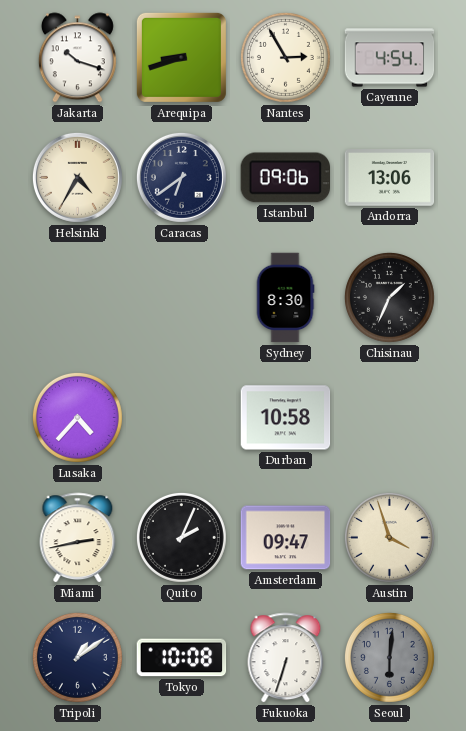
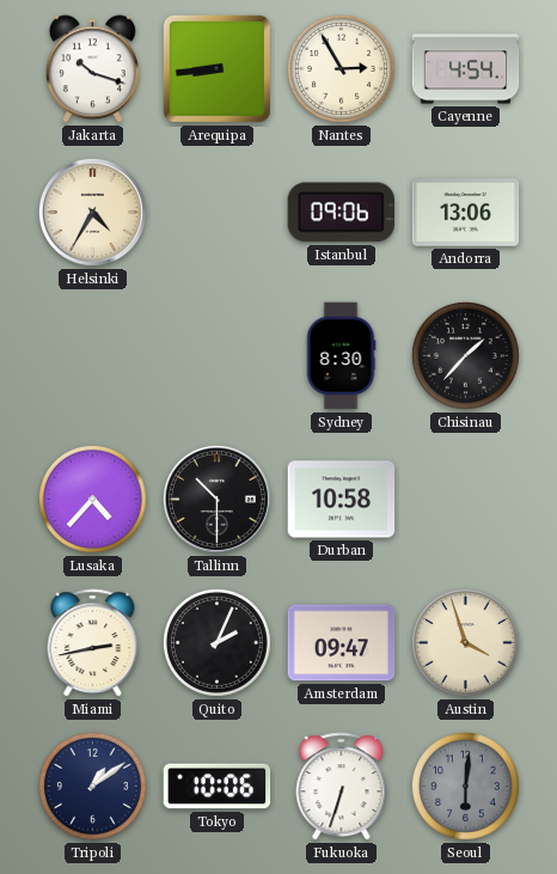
Arequipa: 8:42 -> 8:44 (216, 68)
Caracas: 6:39 -> none (181, 177)
Chisinau: 1:34 -> 1:37 (465, 355)
Tallinn: none -> 10:30 (216, 499)
Tokyo: 10:08 -> 10:06 (218, 787)
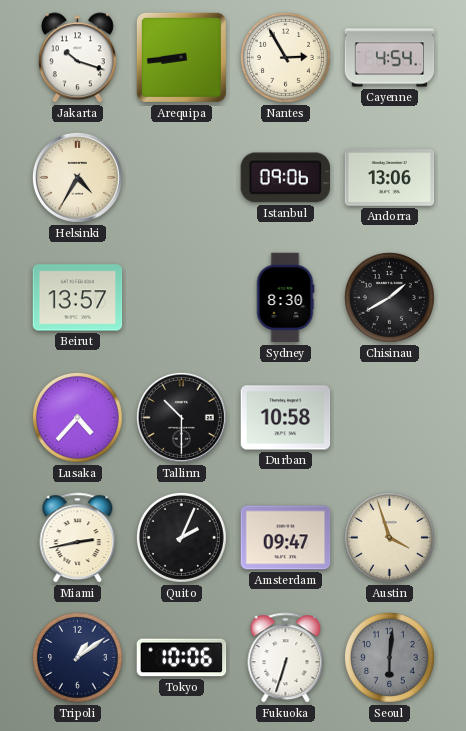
Beirut: none -> 13:57 (78, 298)
Chisinau: 1:37 -> 1:40 (389, 297)
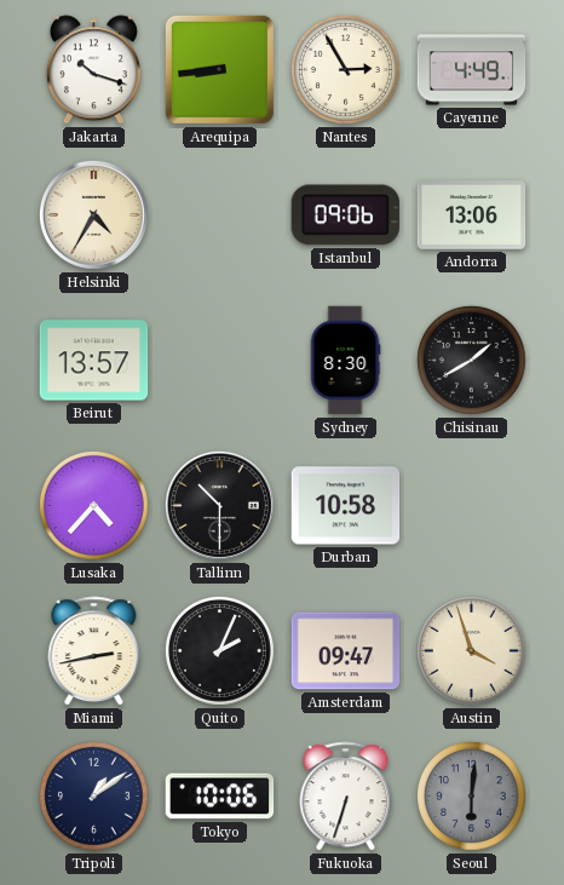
Cayenne: 4:54 -> 4:49 (472, 70)
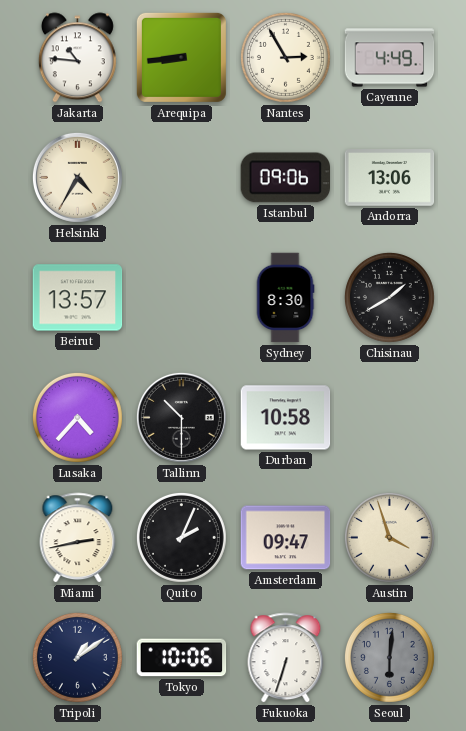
Jakarta: 10:18 -> 10:46 (77, 58)
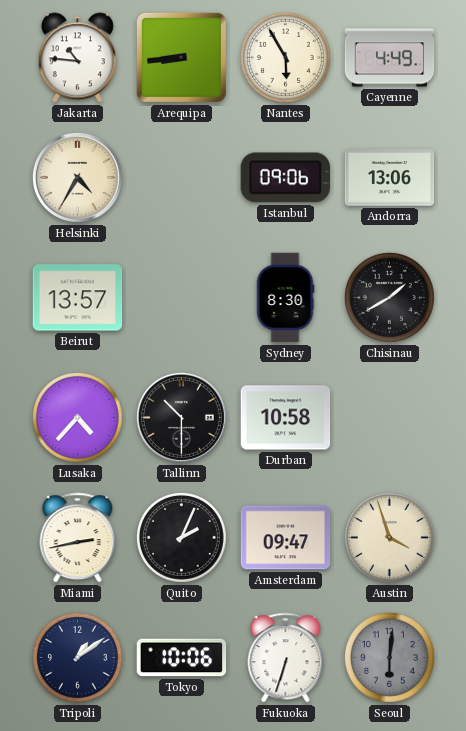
Nantes: 2:55 -> 5:55 (285, 57)
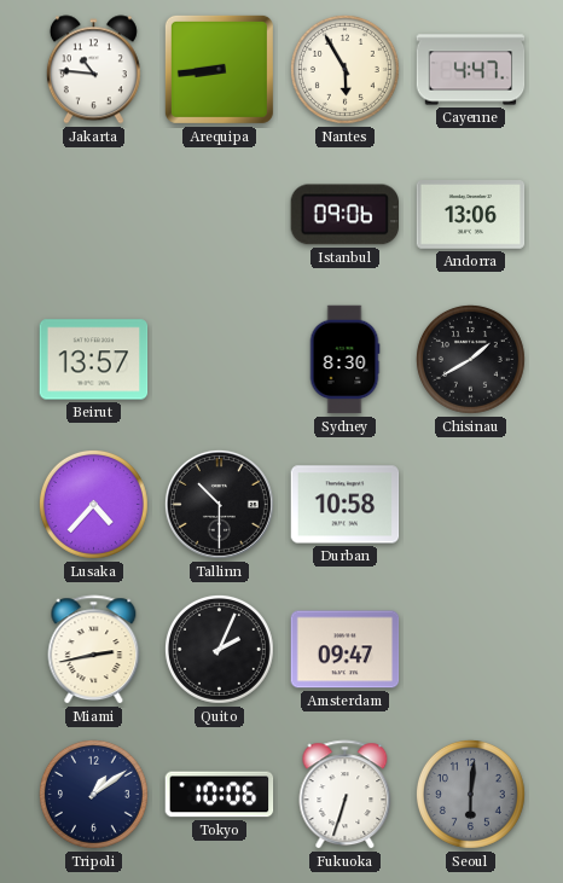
Cayenne: 4:49 -> 4:47 (471, 70)
Helsinki: 4:35 -> none (77, 177)
Austin: 3:57 -> none (389, 537)
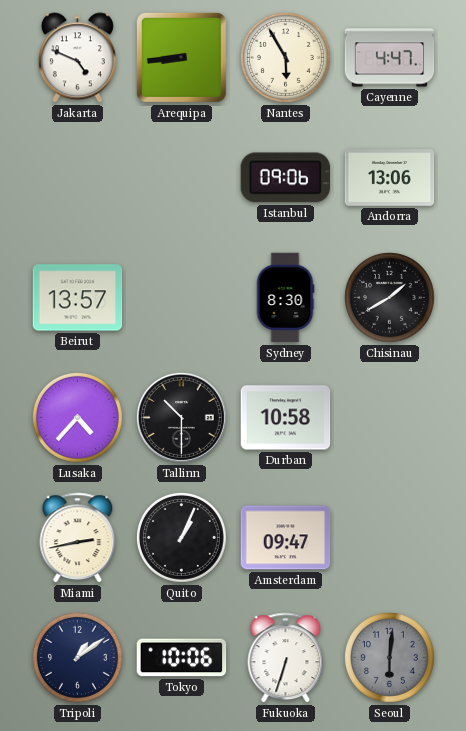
Jakarta: 10:46 -> 4:49 (77, 58)
Quito: 2:04 -> 1:04 (181, 537)
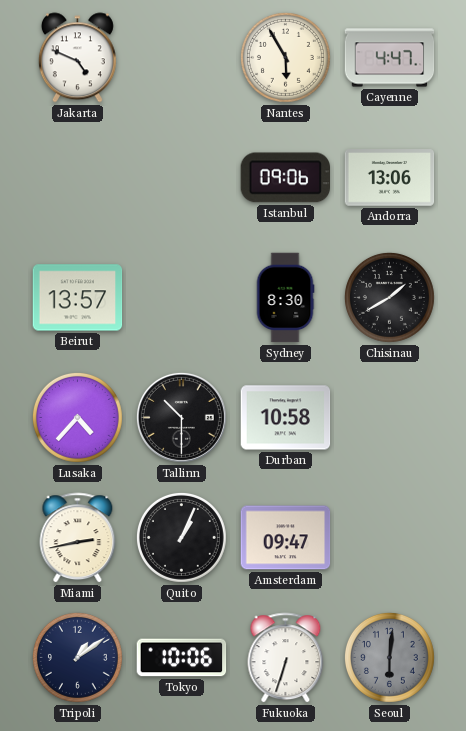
Arequipa: 8:44 -> none (181, 57)
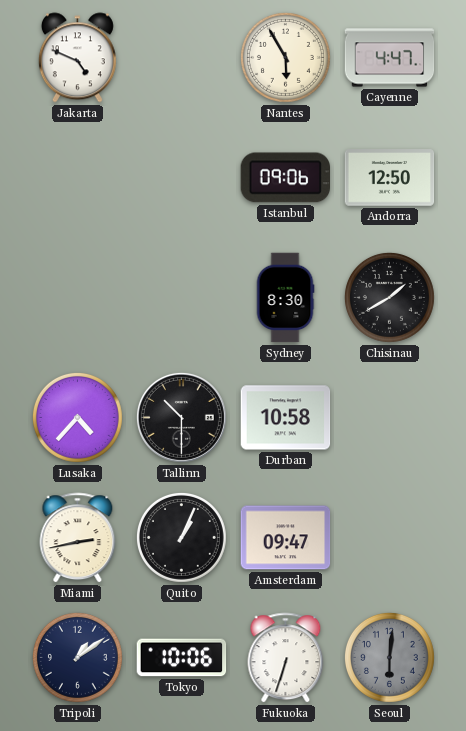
Andorra: 13:06 -> 12:50 (390, 178)
Beirut: 13:57 -> none (78, 298)
